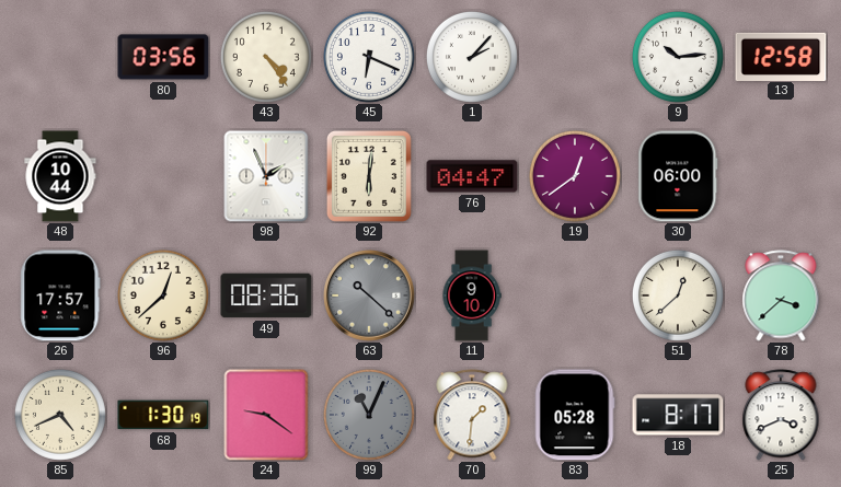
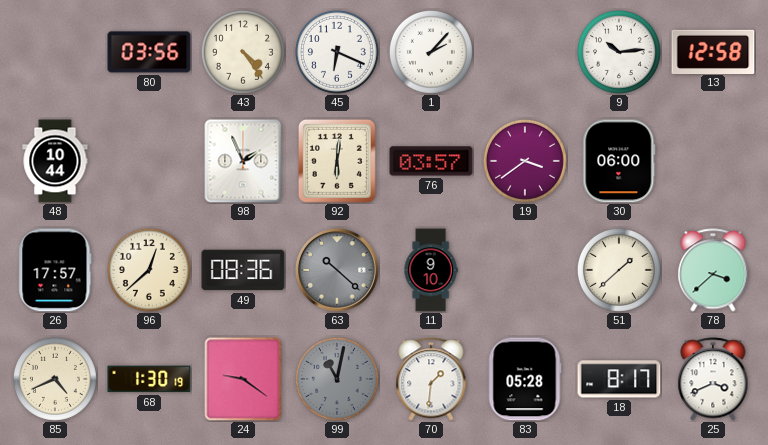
76: 04:47 -> 03:57 (431, 161)
19: 12:39 -> 3:39 (525, 161)
51: 12:38 -> 1:38 (619, 270)
99: 11:04 -> 11:02 (337, 379)
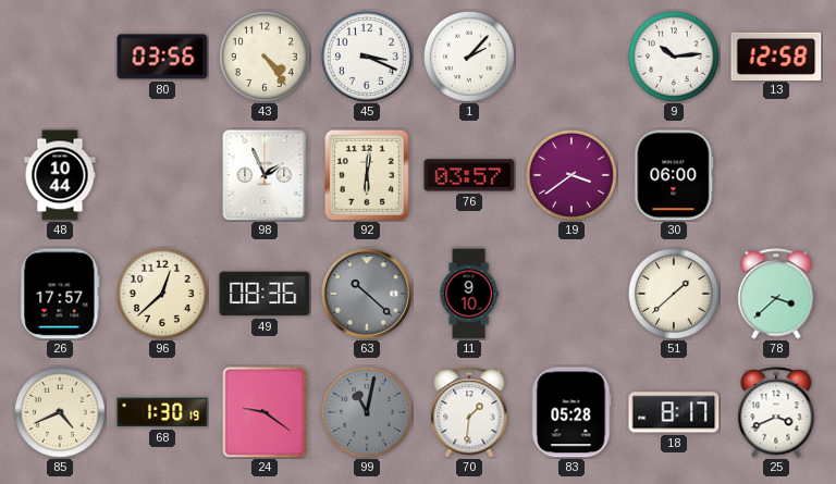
45: 6:19 -> 3:19 (367, 57)
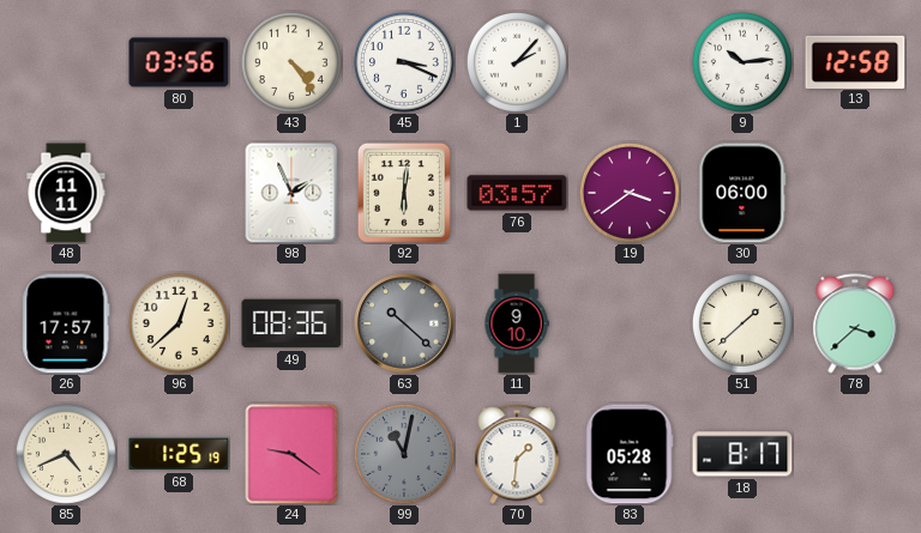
48: 10:44 -> 11:11 (66, 193)
68: 1:30 -> 1:25 (179, 454)
25: 3:41 -> none (776, 412)
